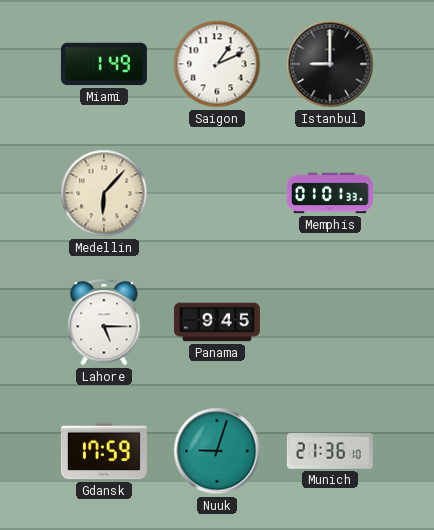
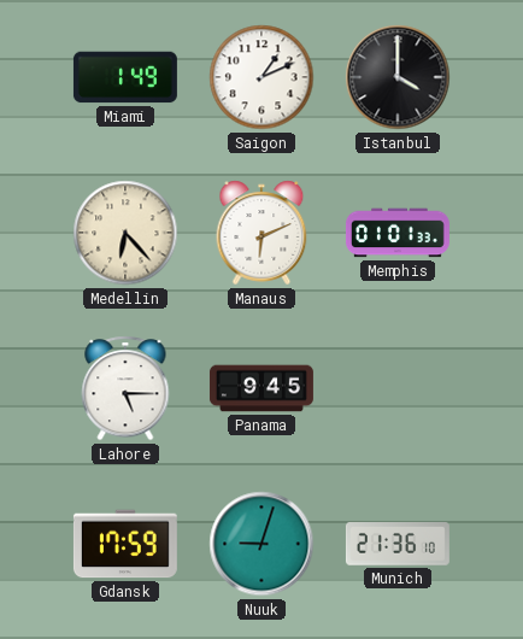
Istanbul: 9:00 -> 4:00 (398, 77)
Medellin: 6:07 -> 6:23 (125, 233)
Manaus: none -> 6:11 (261, 233)
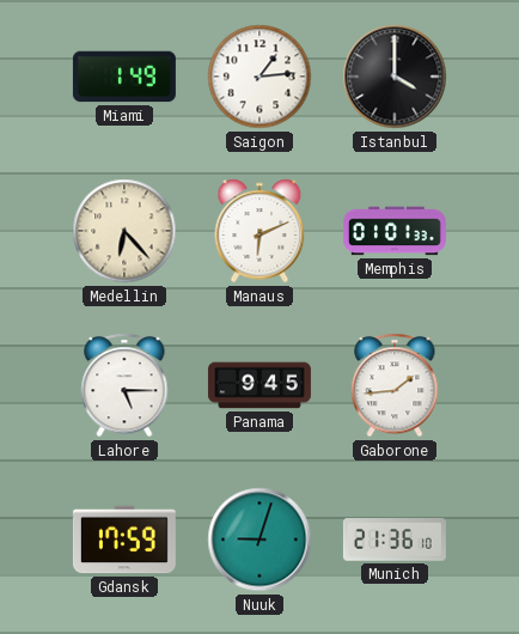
Saigon: 1:11 -> 1:14 (259, 77)
Gaborone: none -> 1:44 (395, 385)
